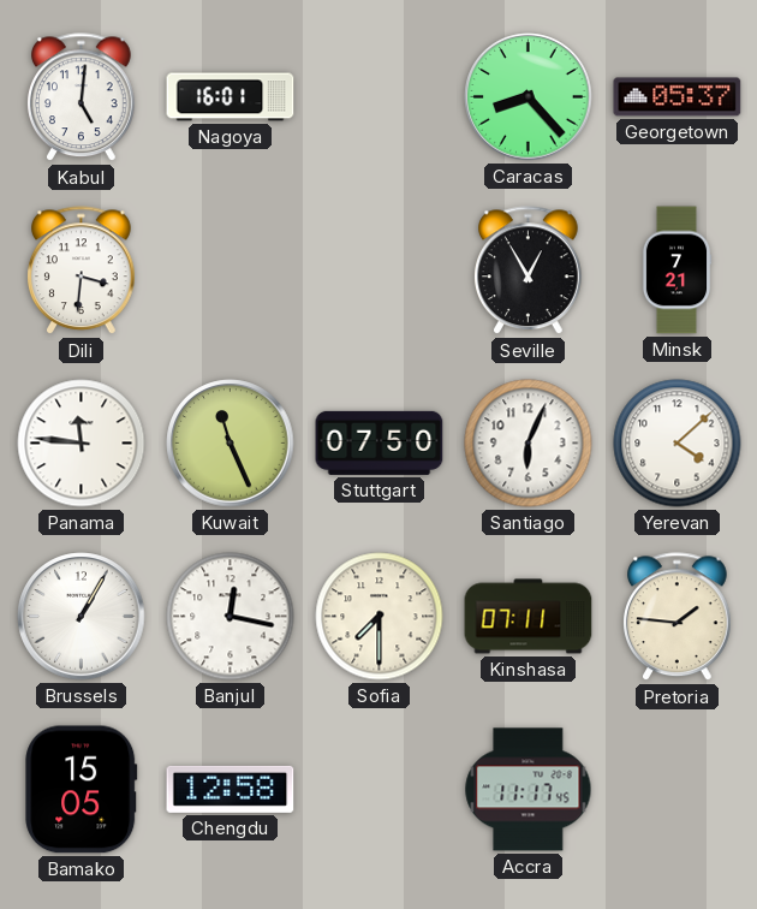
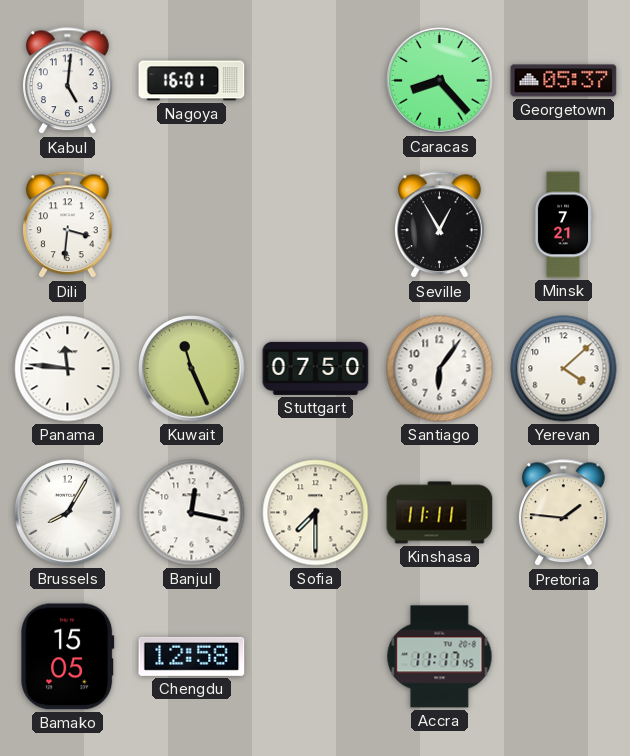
Santiago: 6:04 -> 6:06 (440, 369)
Brussels: 1:05 -> 8:05 (68, 513)
Kinshasa: 07:11 -> 11:11 (440, 513)
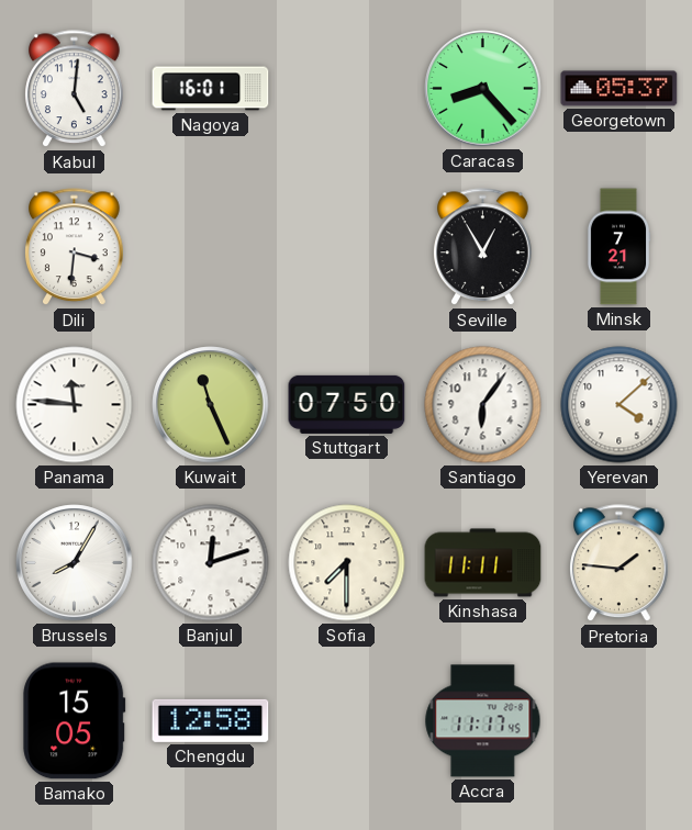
Banjul: 12:17 -> 12:12 (211, 563)
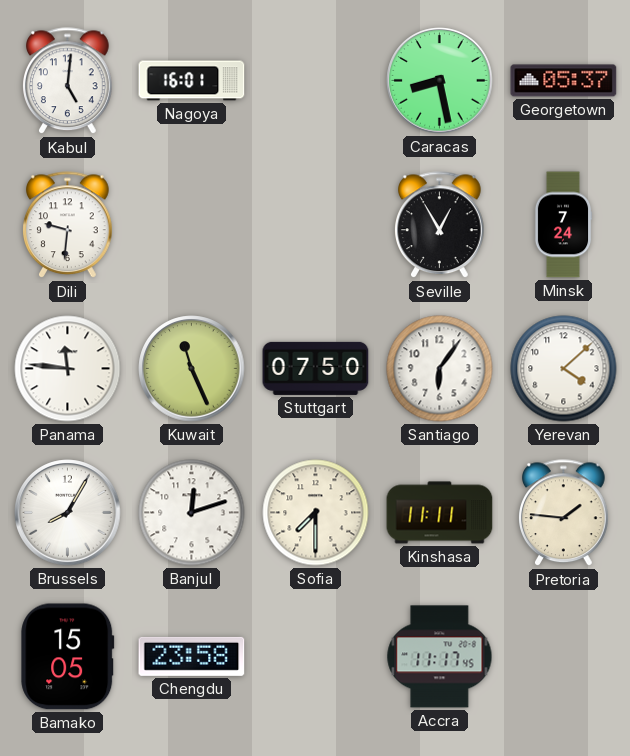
Caracas: 8:23 -> 8:28 (440, 81)
Dili: 3:31 -> 9:31 (68, 225)
Minsk: 7:21 -> 7:24 (563, 225)
Chengdu: 12:58 -> 23:58 (192, 656)
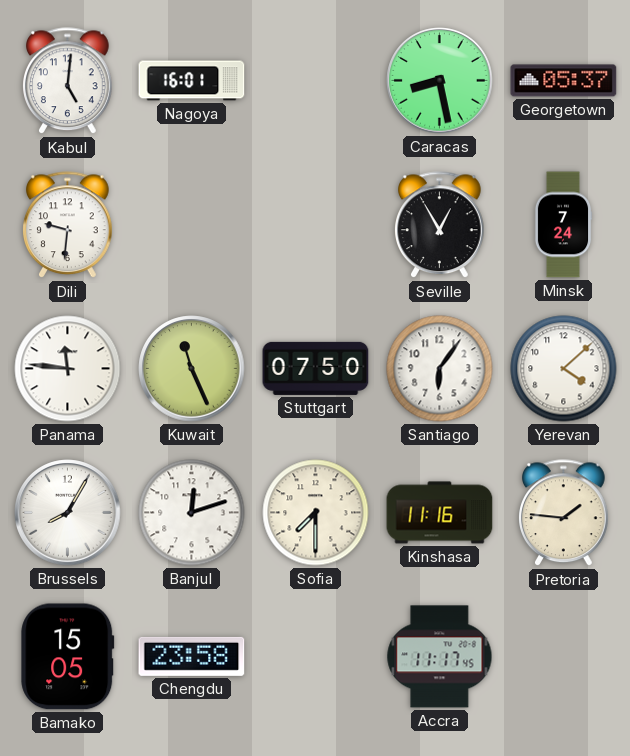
Kinshasa: 11:11 -> 11:16 (440, 513)
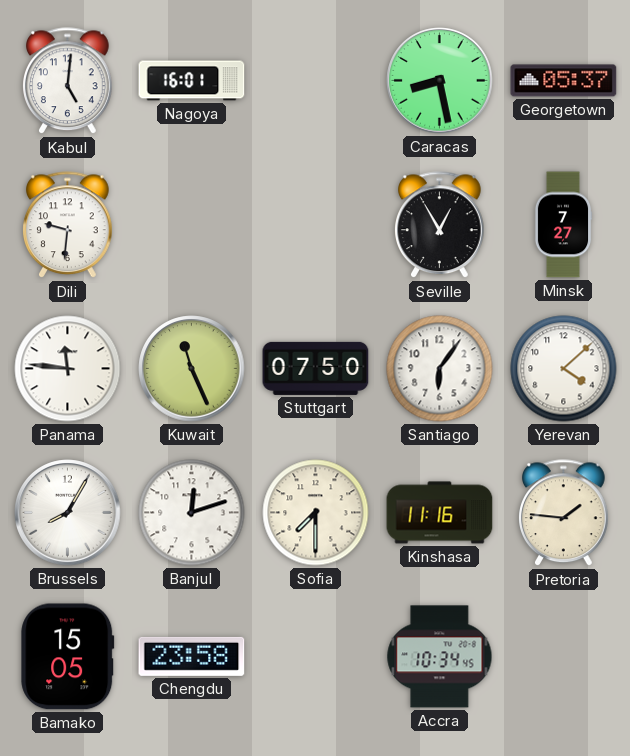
Minsk: 7:24 -> 7:27 (563, 225)
Accra: 11:17 -> 10:34 (440, 657)
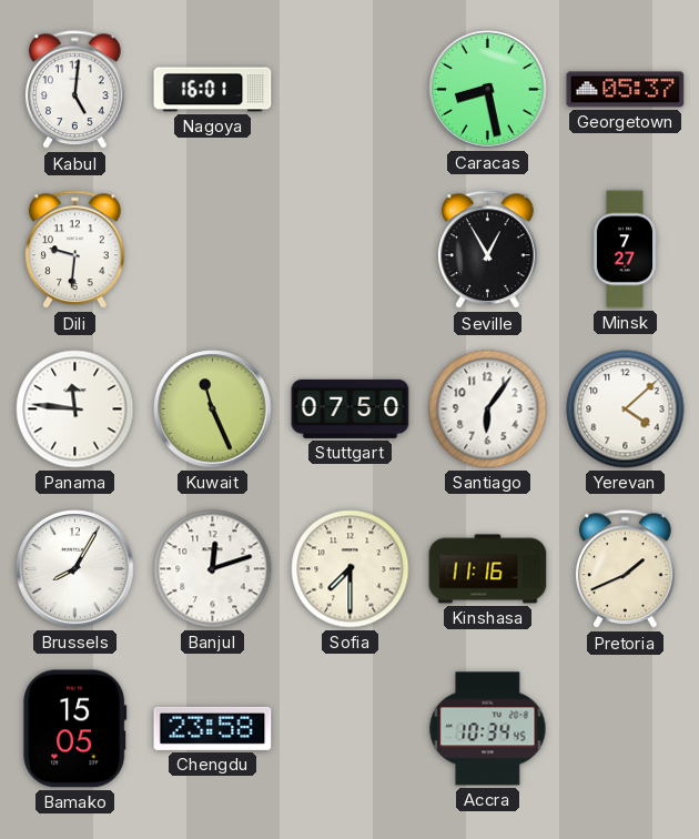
Pretoria: 1:46 -> 1:41 (626, 569)
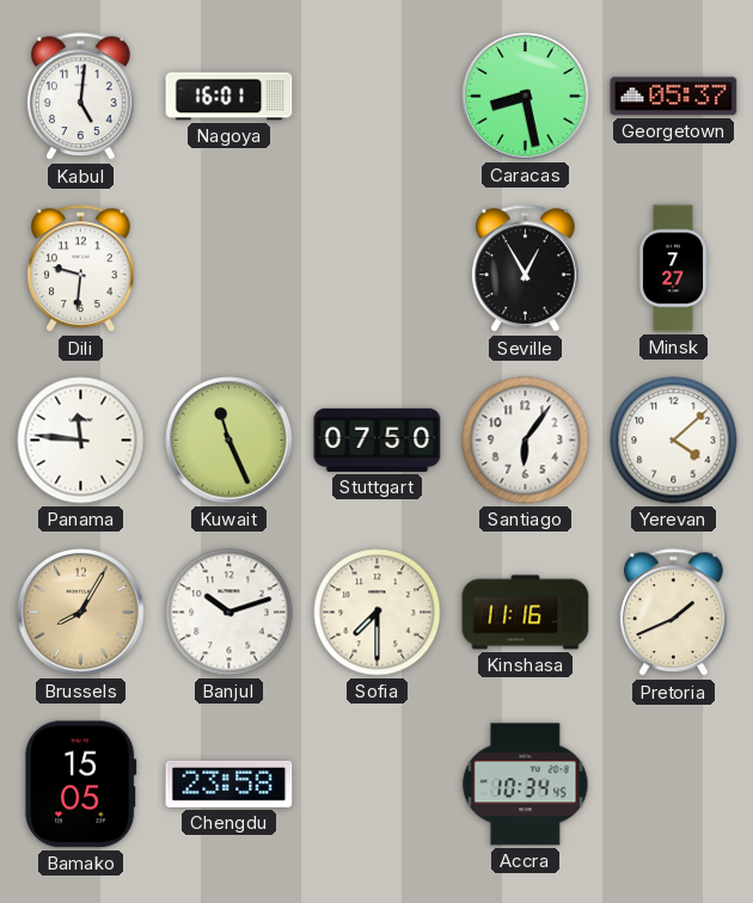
Brussels dial: white -> champagne (81, 613)
Banjul: 12:12 -> 10:12 (229, 613)
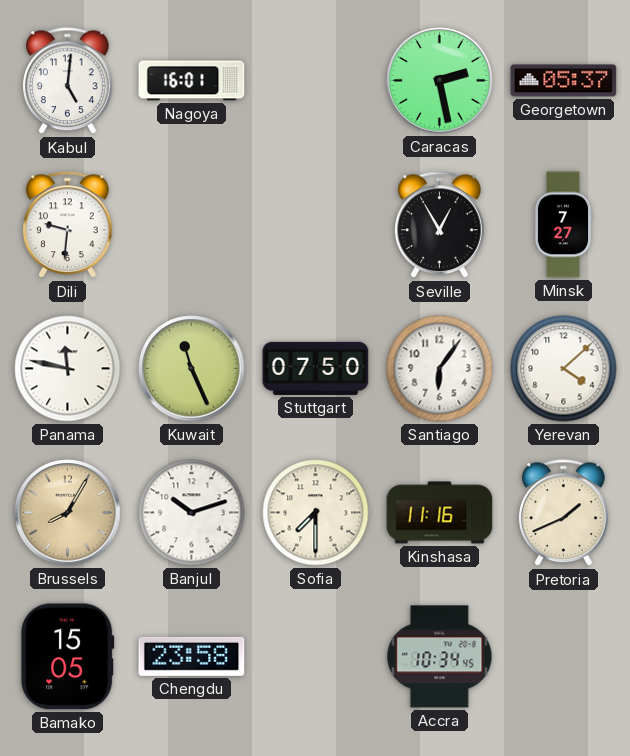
Caracas: 8:28 -> 2:28 (440, 81)
Panama: 11:46 -> 11:47 (68, 369)
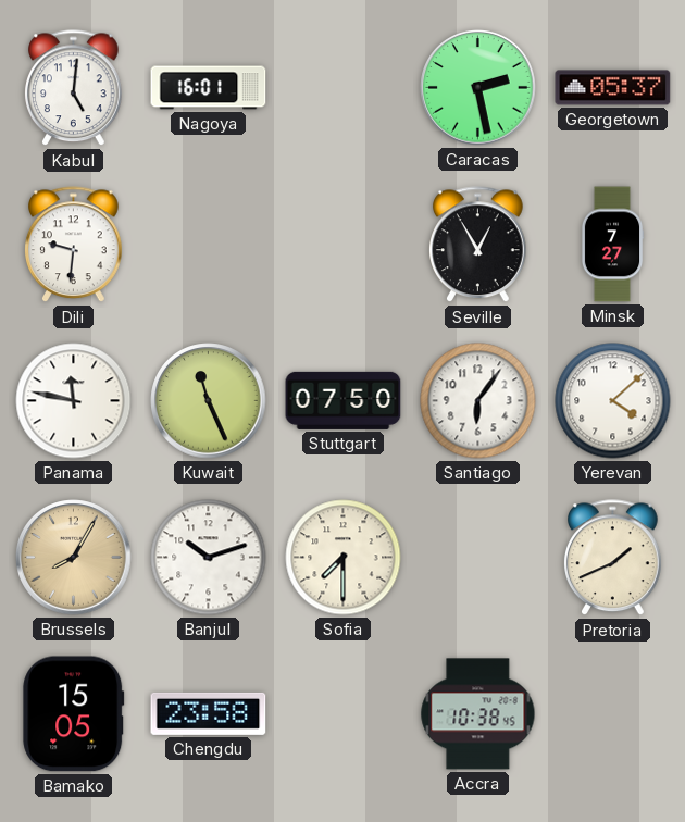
Kinshasa: 11:16 -> none (440, 513)
Accra: 10:34 -> 10:38 (478, 714)
